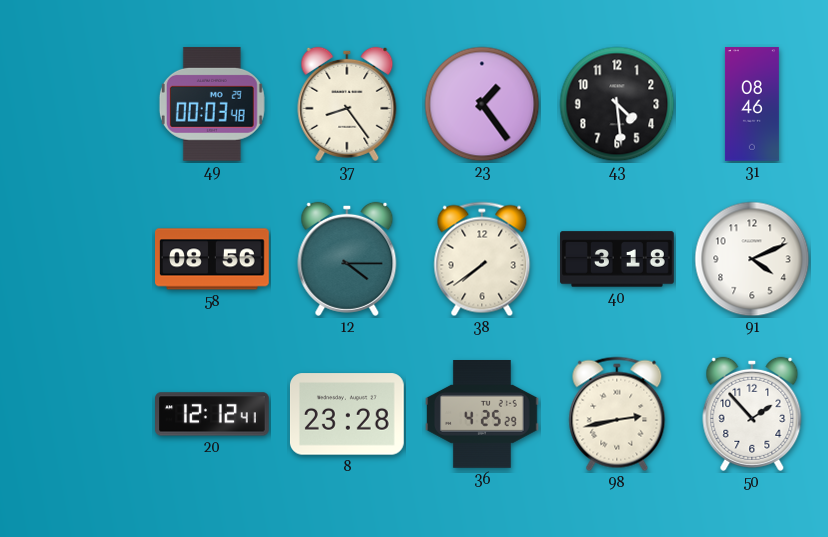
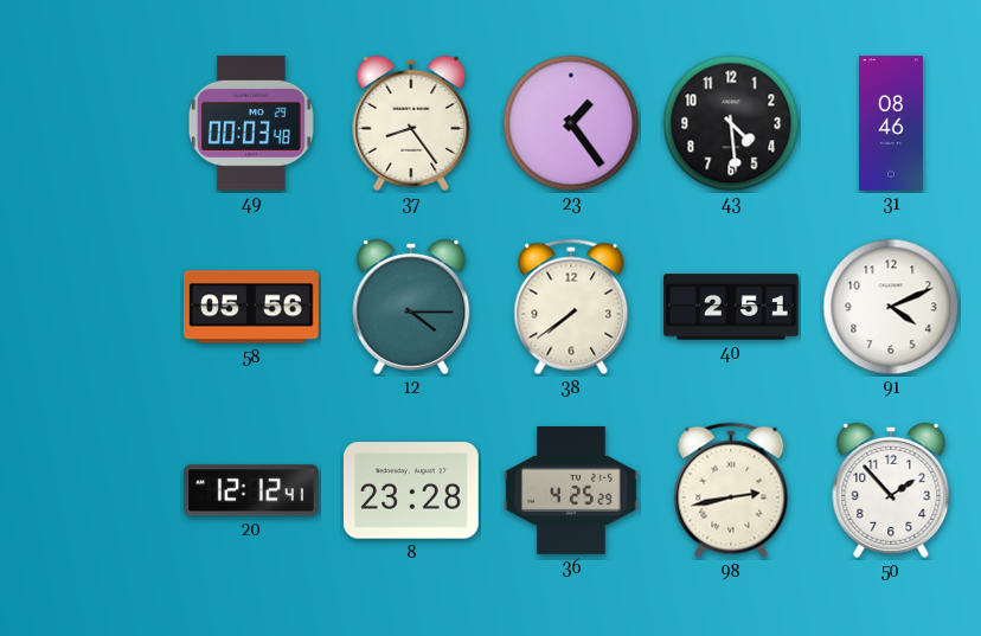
58: 08:56 -> 05:56 (251, 307)
40: 3:18 -> 2:51 (731, 307)
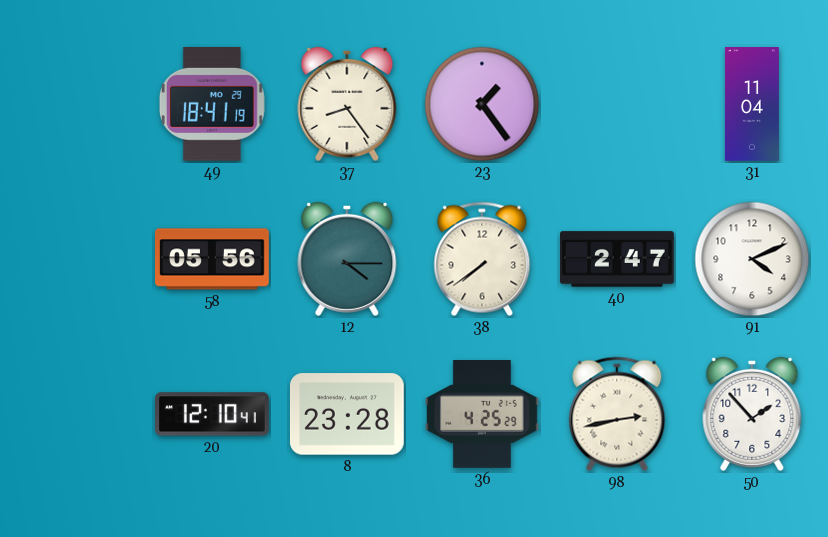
49: 00:03 -> 18:41 (212, 104)
43: 4:29 -> none (731, 123)
31: 08:46 -> 11:04 (752, 104)
40: 2:51 -> 2:47 (617, 259)
20: 12:12 -> 12:10 (213, 414)
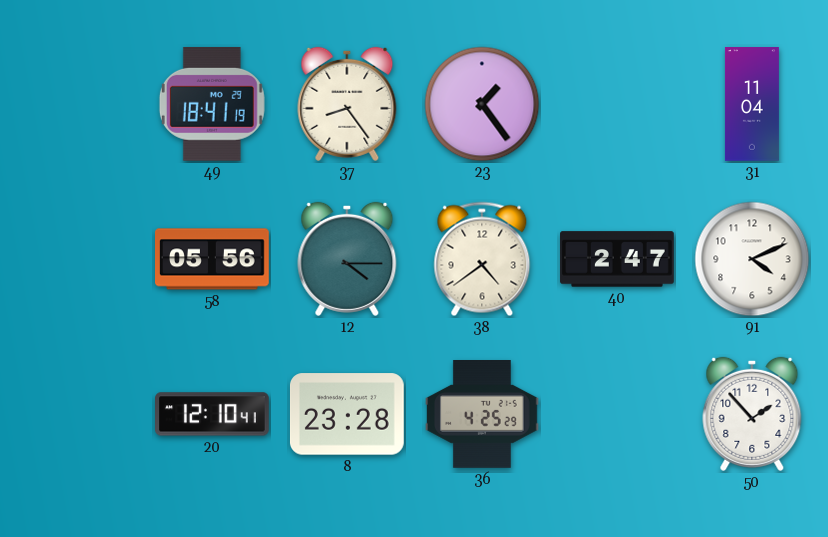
38: 7:39 -> 4:39 (482, 259)
98: 2:43 -> none (617, 414)
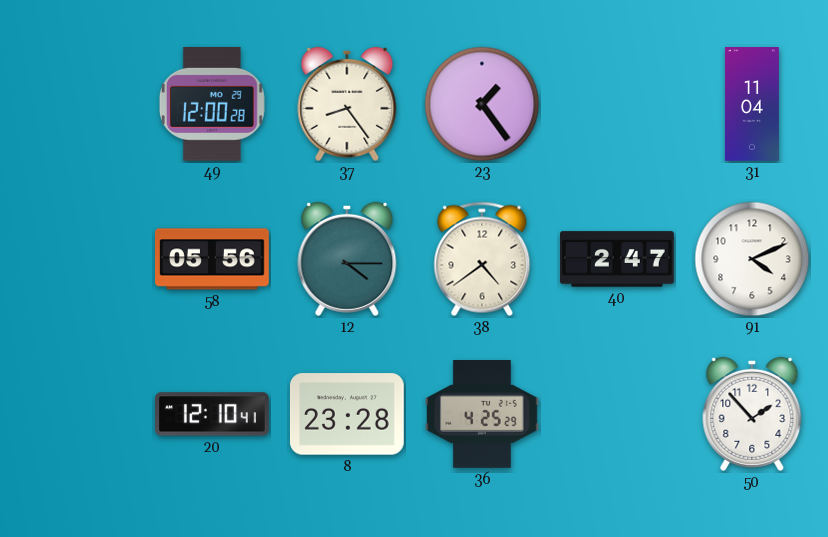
49: 18:41 -> 12:00 (212, 104)
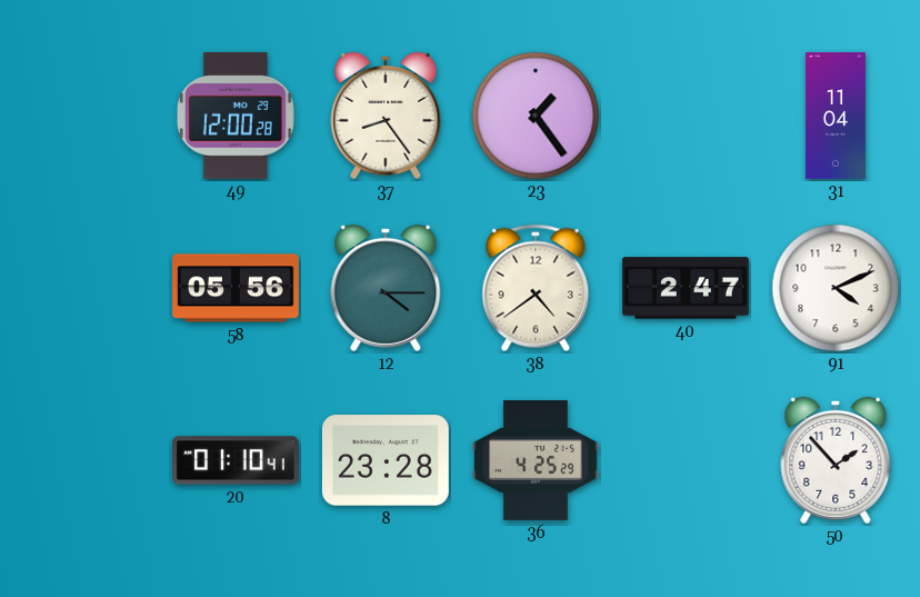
20: 12:10 -> 01:10 (237, 460)
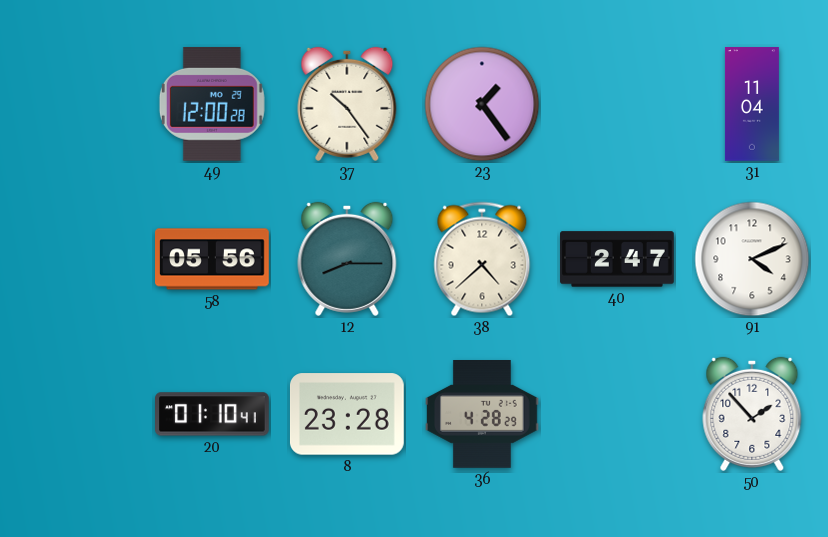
37: 8:24 -> 10:24 (347, 104)
12: 4:15 -> 8:15 (347, 259)
38: 4:39 -> 4:38 (482, 259)
36: 4:25 -> 4:28 (483, 415)
